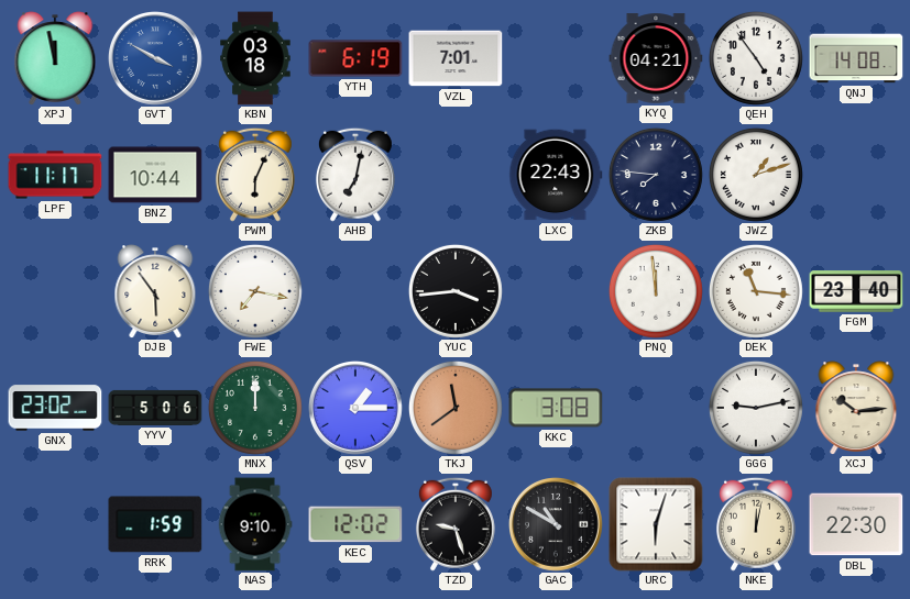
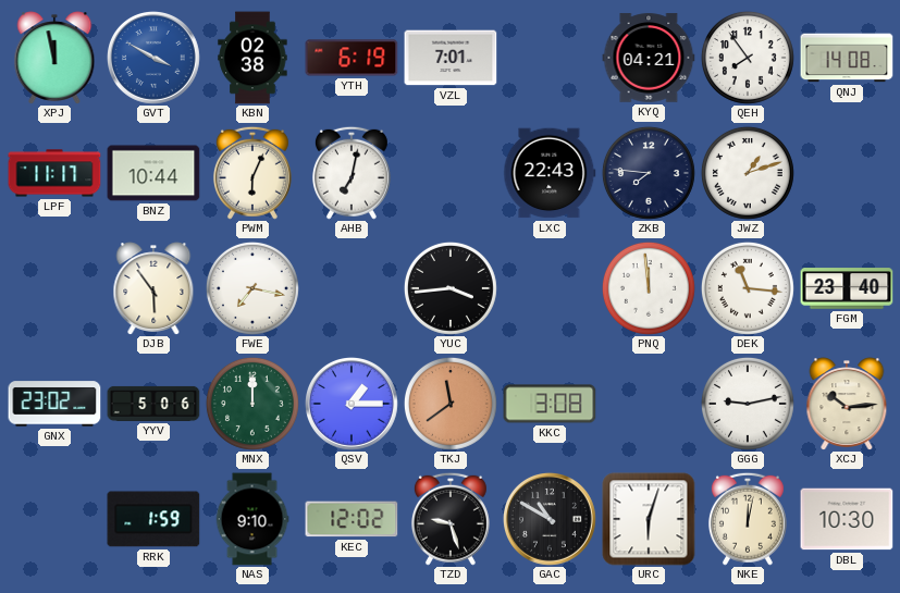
KBN: 03:18 -> 02:38 (252, 58)
QEH: 4:54 -> 7:54 (748, 58)
DBL: 22:30 -> 10:30 (847, 519)
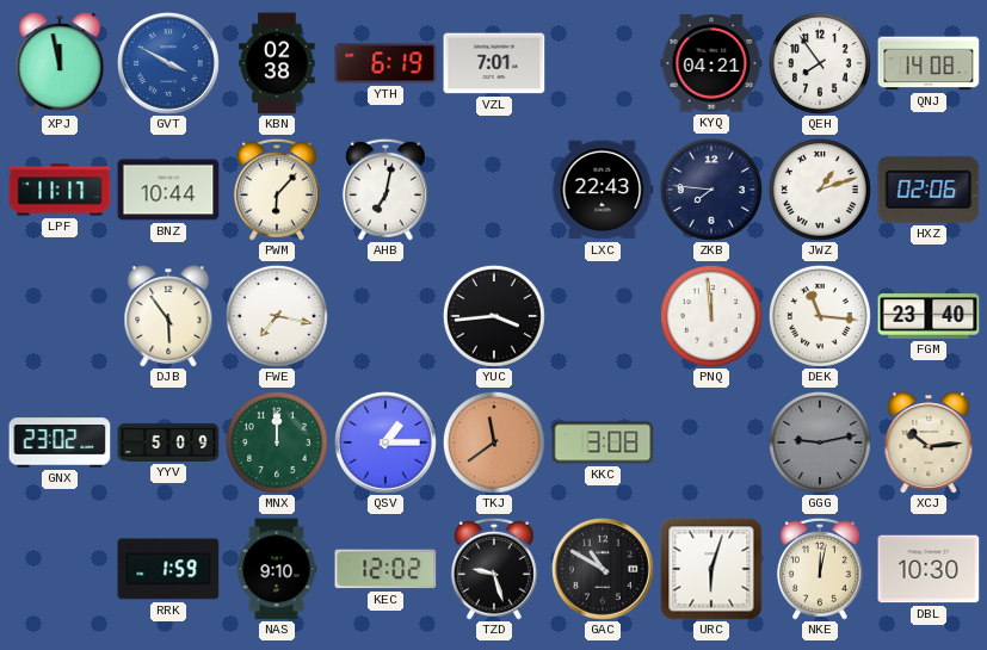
PWM: 6:04 -> 6:07 (277, 190)
HXZ: none -> 02:06 (929, 190)
YYV: 5:06 -> 5:09 (168, 442)
GGG dial: white -> grey (820, 442)
